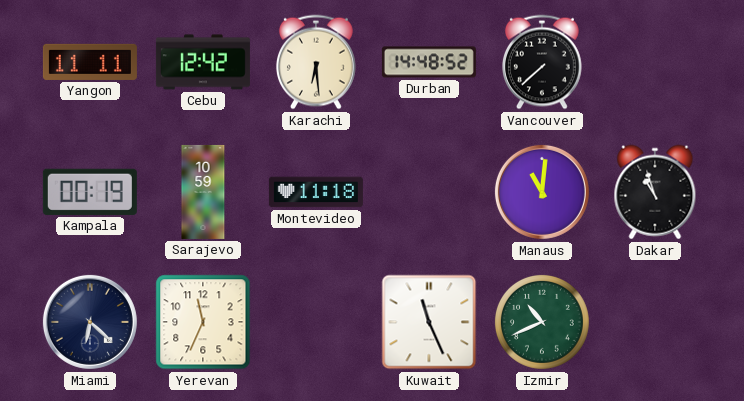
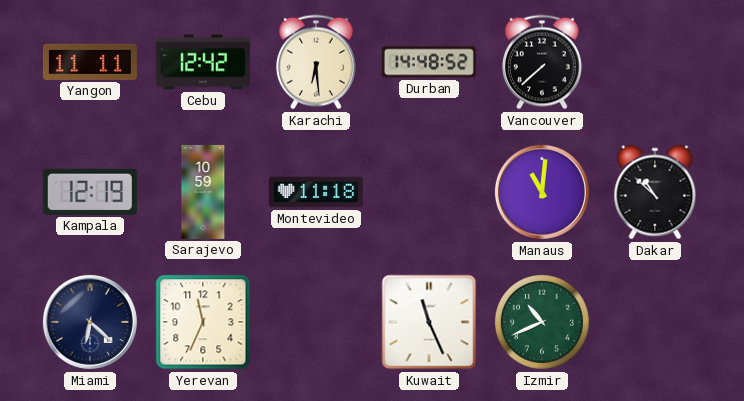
Kampala: 00:19 -> 12:19 (90, 192)
Dakar: 10:57 -> 10:52 (655, 192)
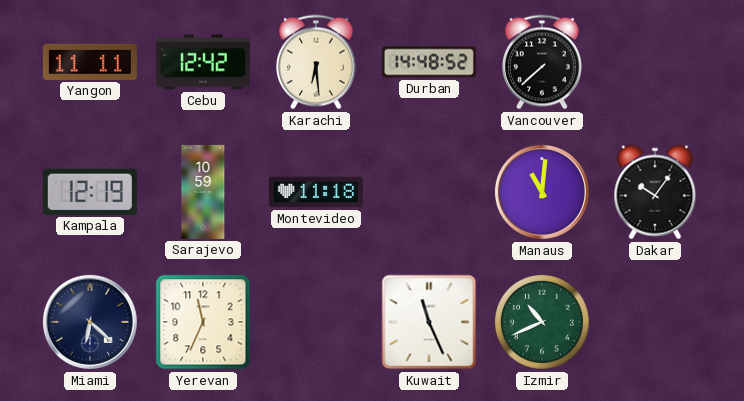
Dakar: 10:52 -> 10:06 (655, 192)
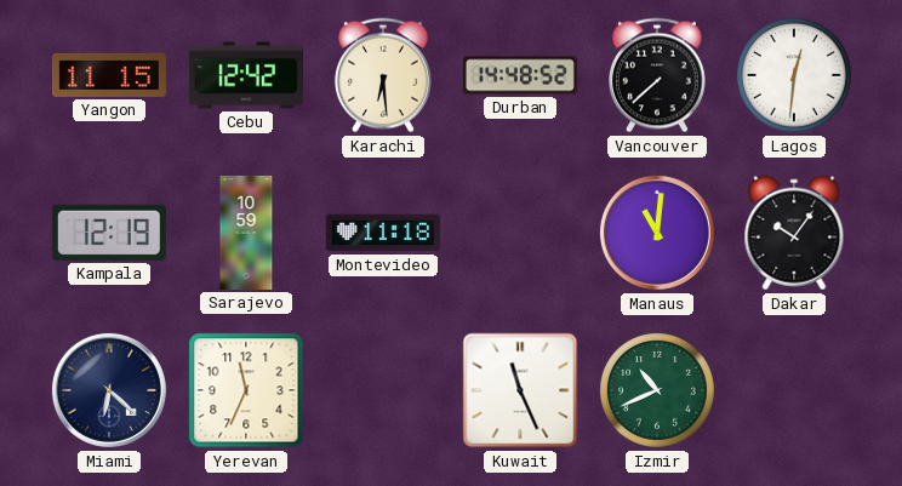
Yangon: 11:11 -> 11:15 (109, 75)
Lagos: none -> 12:31 (794, 75)
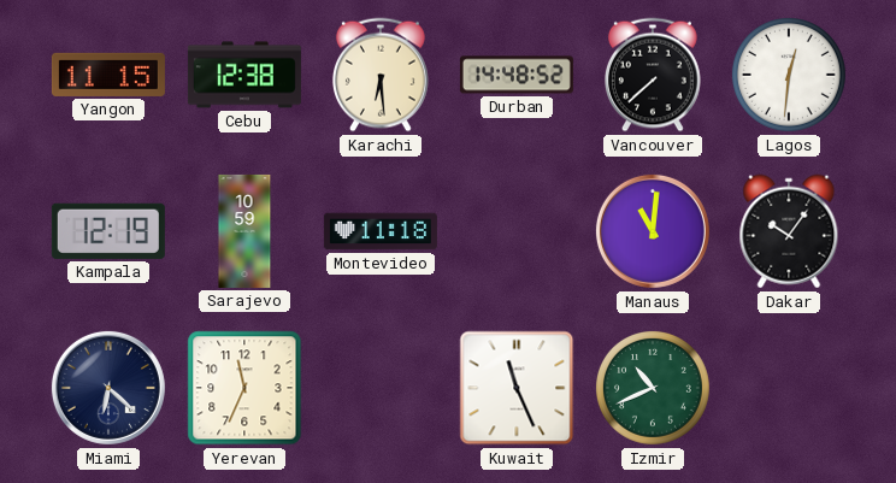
Cebu: 12:42 -> 12:38 (244, 75)
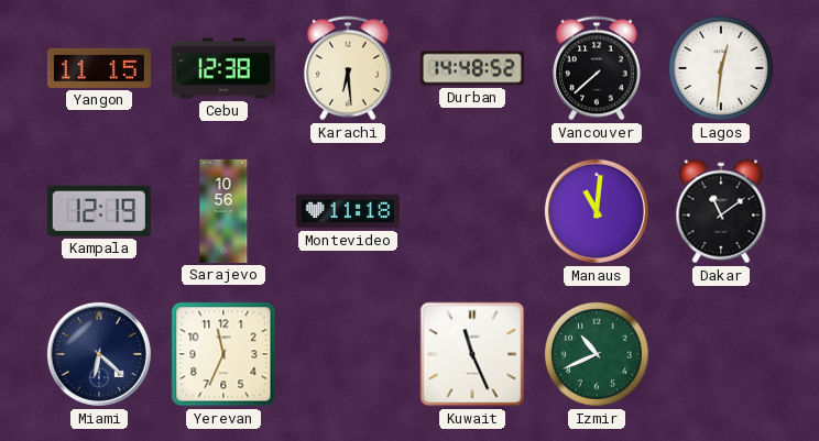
Sarajevo: 10:59 -> 10:56 (223, 211)
Dakar: 10:06 -> 11:09 (721, 211)
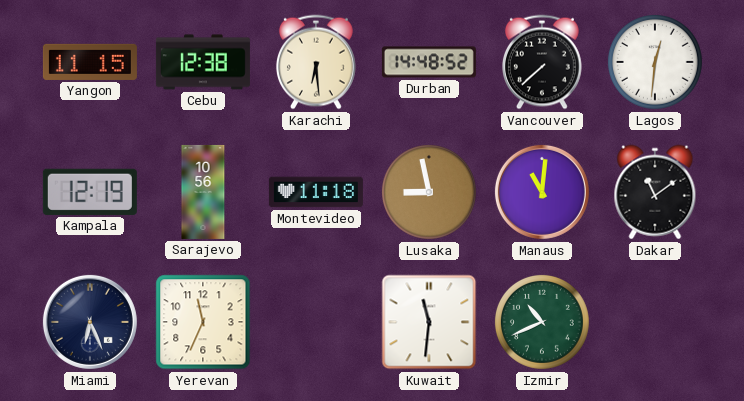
Lusaka: none -> 8:58 (429, 192)
Miami: 6:22 -> 6:26 (90, 322)
Kuwait: 11:26 -> 11:31 (429, 322)
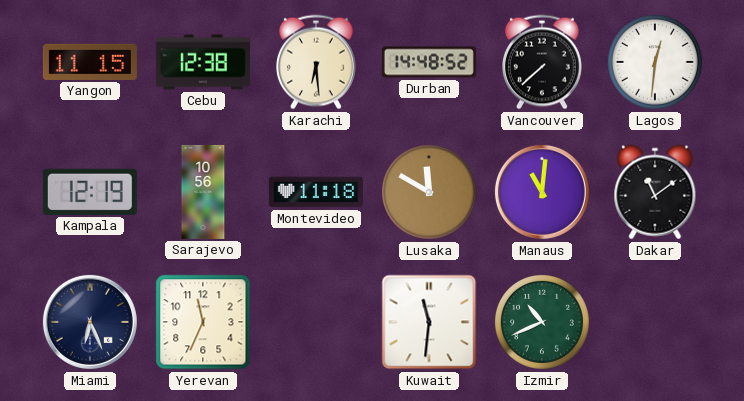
Lusaka: 8:58 -> 11:50 (429, 192)
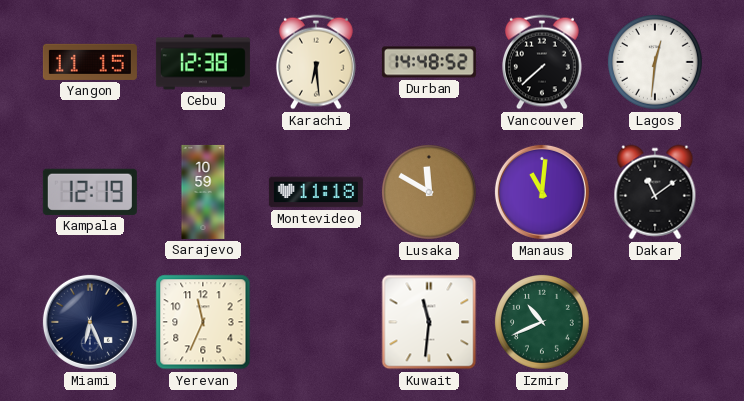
Sarajevo: 10:56 -> 10:59 (203, 192)
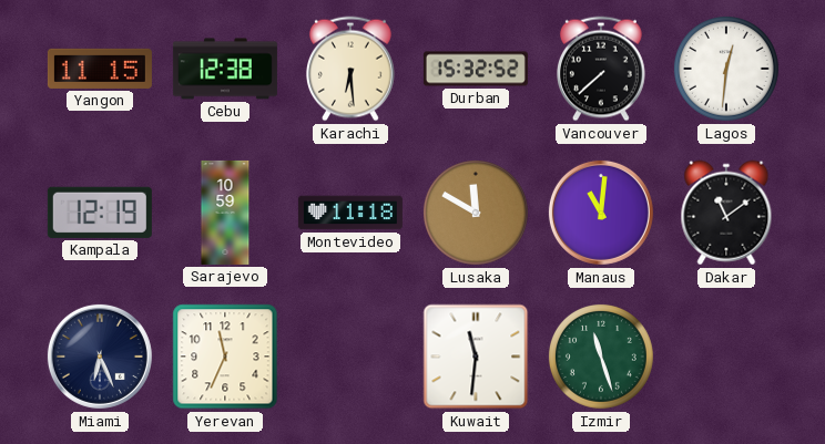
Durban: 14:48 -> 15:32 (476, 69)
Izmir: 10:41 -> 11:27 (601, 357)
